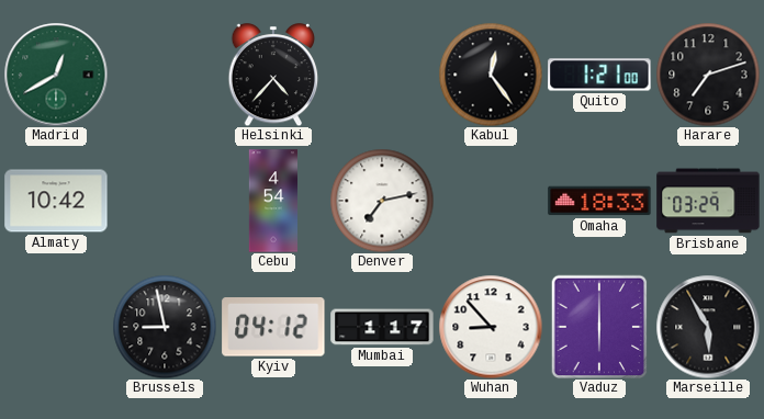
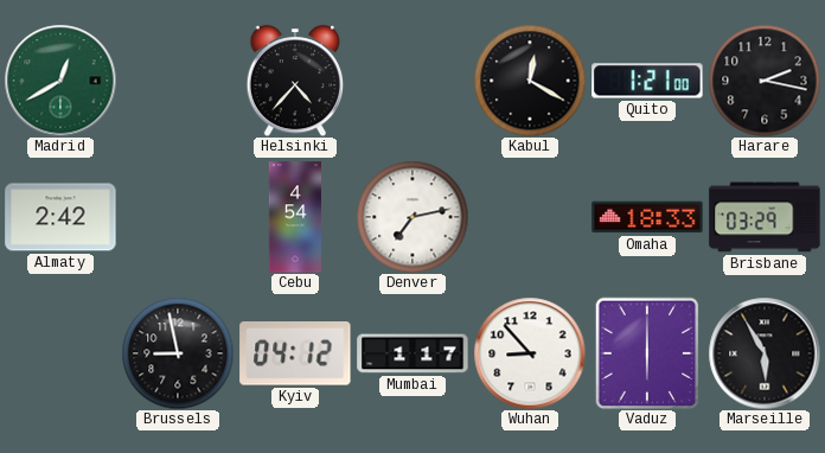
Kabul: 12:24 -> 12:20 (530, 81)
Harare: 7:12 -> 2:17 (765, 81)
Almaty: 10:42 -> 2:42 (60, 217)
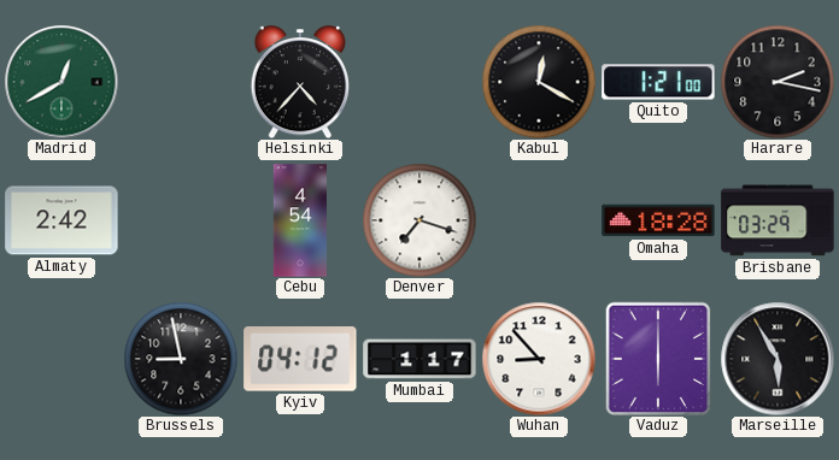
Denver: 7:13 -> 7:18 (419, 220)
Omaha: 18:33 -> 18:28 (658, 220)
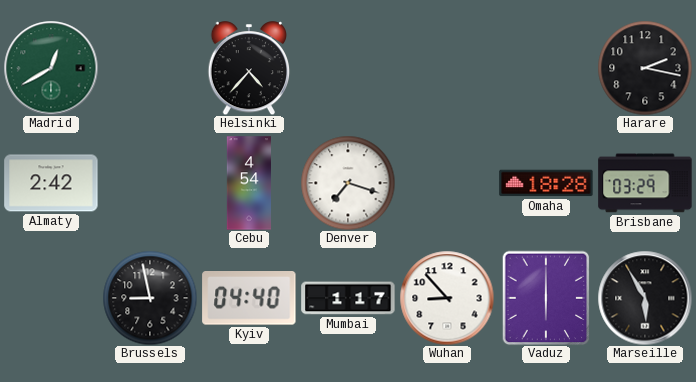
Kabul: 12:20 -> none (539, 82)
Quito: 1:21 -> none (658, 82)
Kyiv: 04:12 -> 04:40 (249, 298)
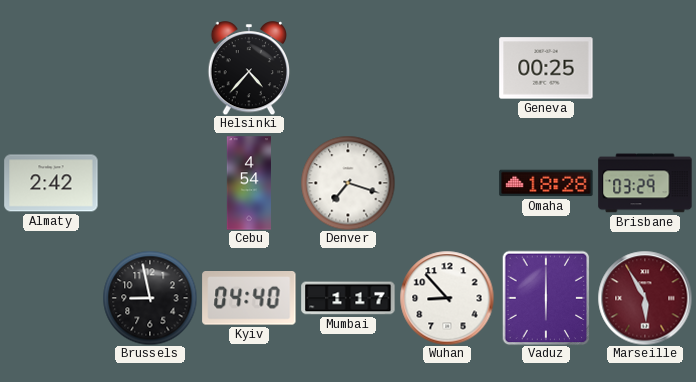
Madrid: 12:40 -> none (51, 68)
Geneva: none -> 00:25 (546, 68)
Harare: 2:17 -> none (645, 68)
Marseille dial: black -> burgundy (645, 298)
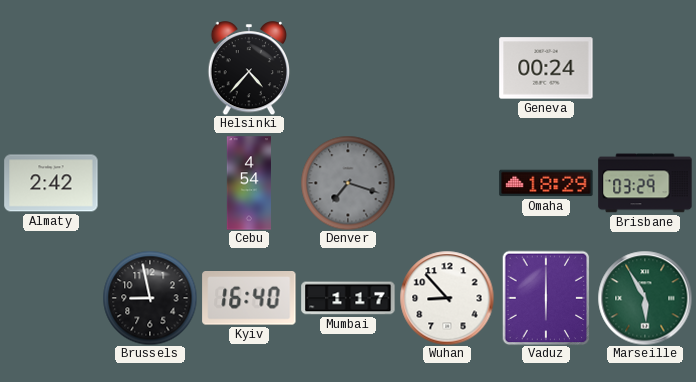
Geneva: 00:25 -> 00:24 (546, 68)
Denver dial: white -> grey (348, 183)
Omaha: 18:28 -> 18:29 (546, 183)
Kyiv: 04:40 -> 16:40 (249, 298)
Marseille dial: burgundy -> green (645, 298)
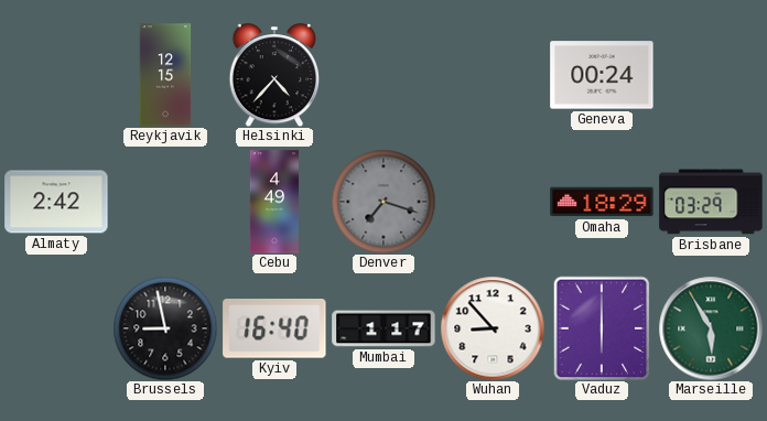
Reykjavik: none -> 12:15 (165, 75)
Cebu: 4:54 -> 4:49 (274, 202)
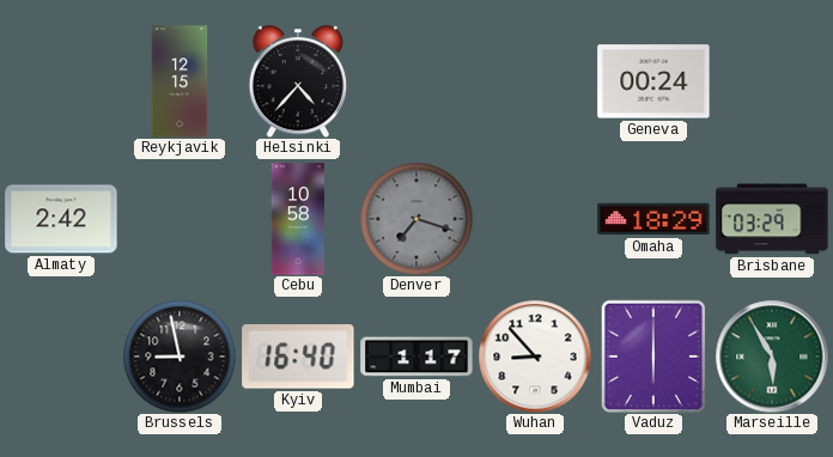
Cebu: 4:49 -> 10:58 (298, 219)
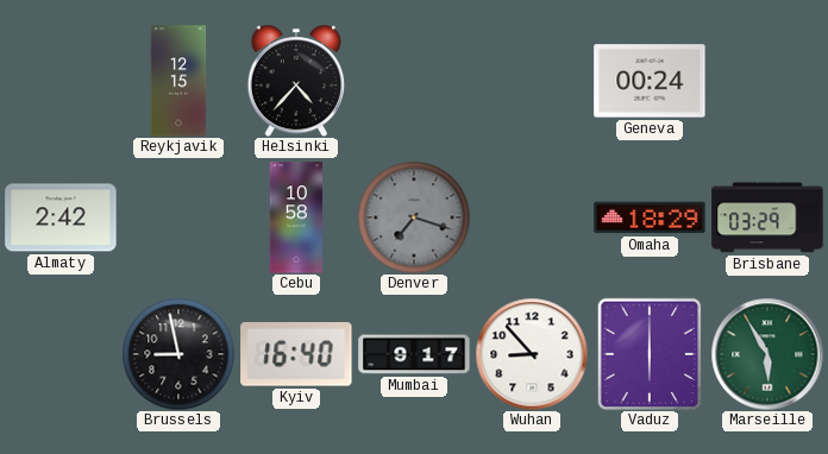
Mumbai: 1:17 -> 9:17 (414, 354)
